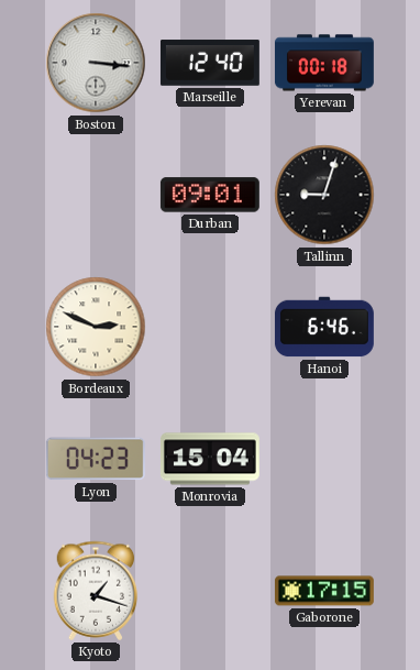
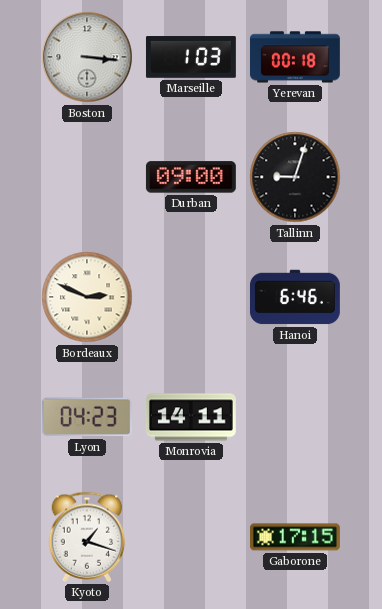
Marseille: 12:40 -> 1:03 (191, 57)
Durban: 09:01 -> 09:00 (191, 177)
Monrovia: 15:04 -> 14:11 (191, 417)
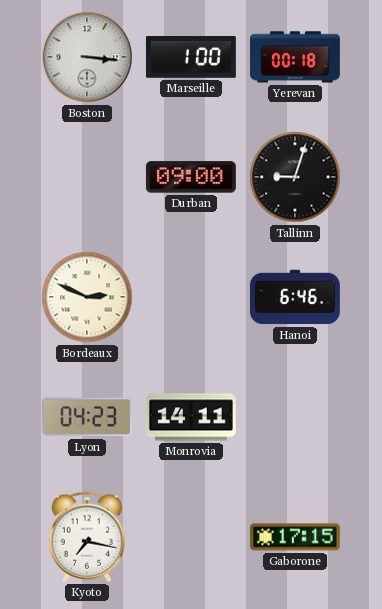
Marseille: 1:03 -> 1:00 (191, 57)
Kyoto: 1:18 -> 7:17 (87, 537)
